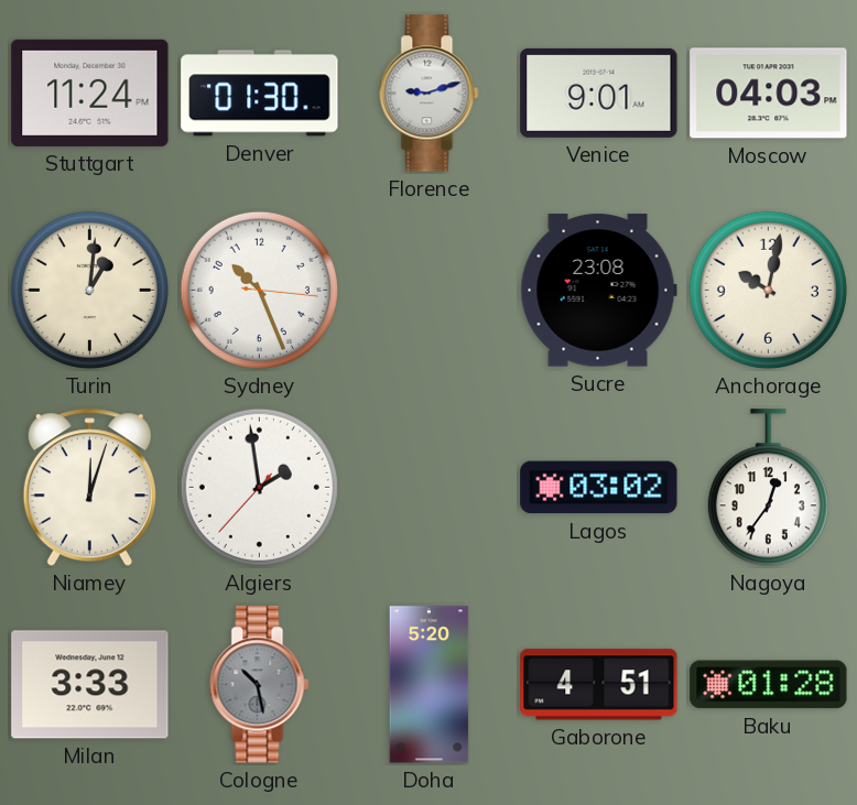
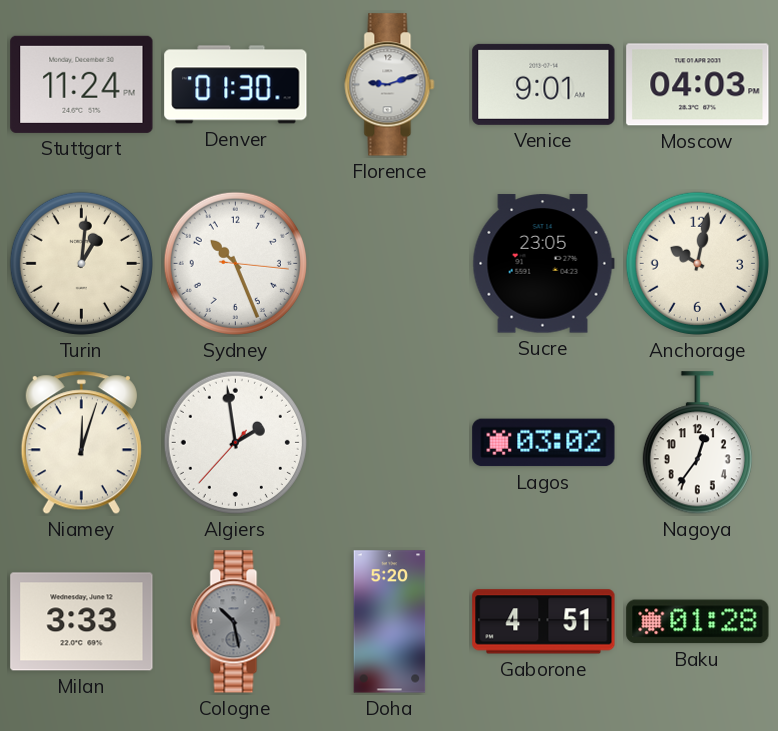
Sucre: 23:08 -> 23:05 (543, 264)
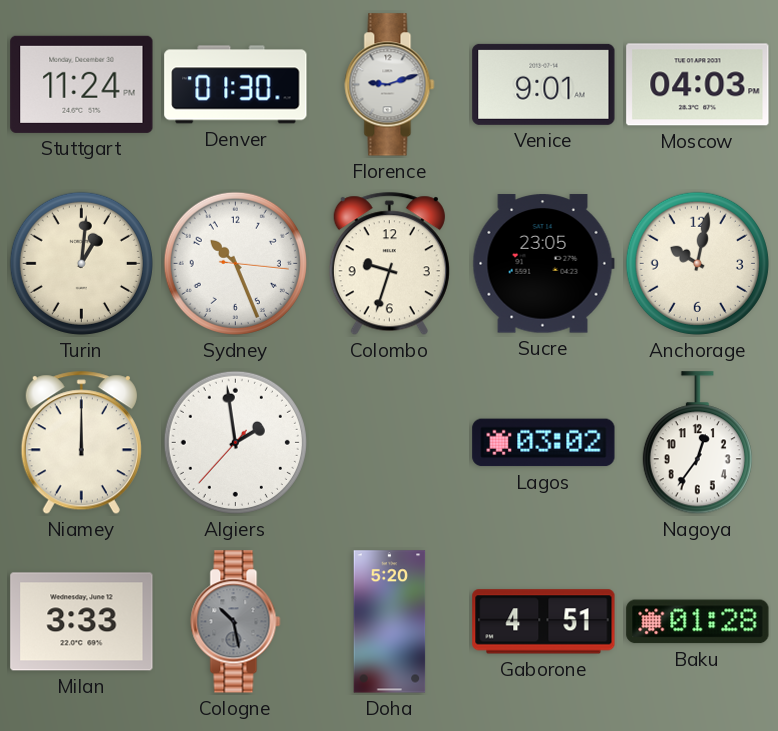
Colombo: none -> 9:33 (389, 264)
Niamey: 12:03 -> 12:00 (81, 443)
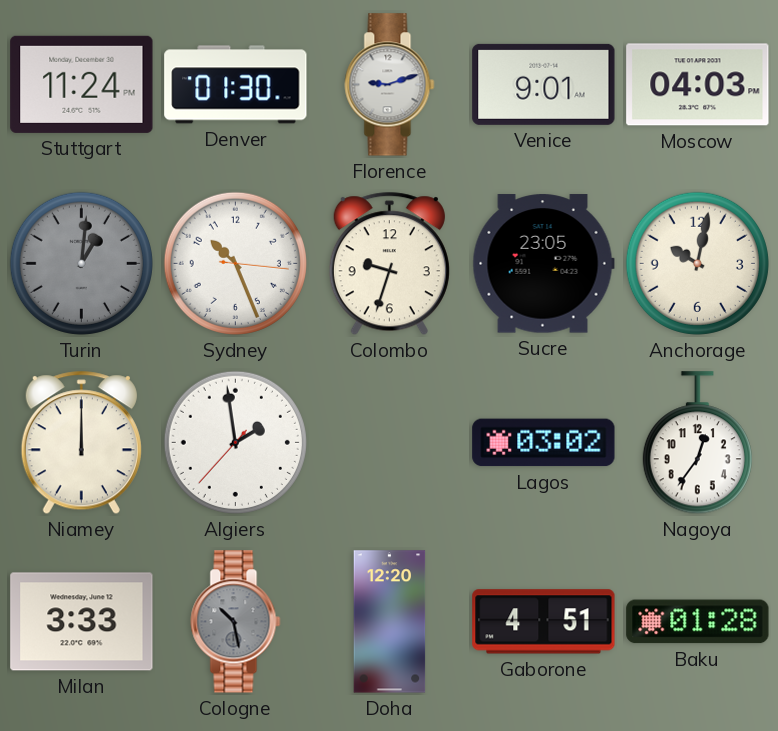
Turin dial: cream -> grey (81, 263)
Doha: 5:20 -> 12:20 (390, 622)
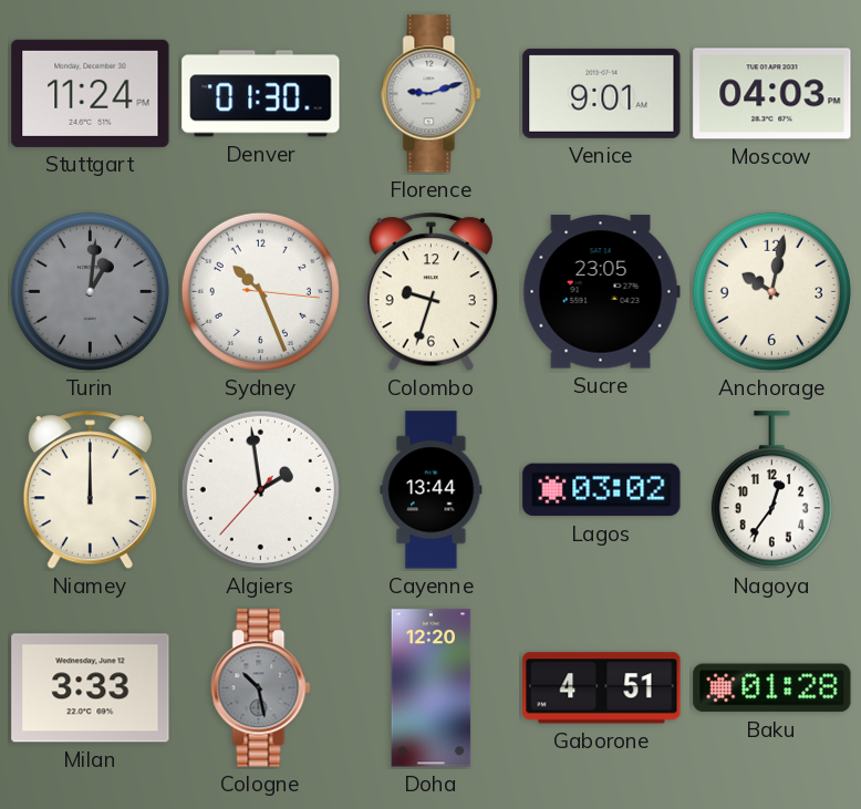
Cayenne: none -> 13:44 (432, 490)
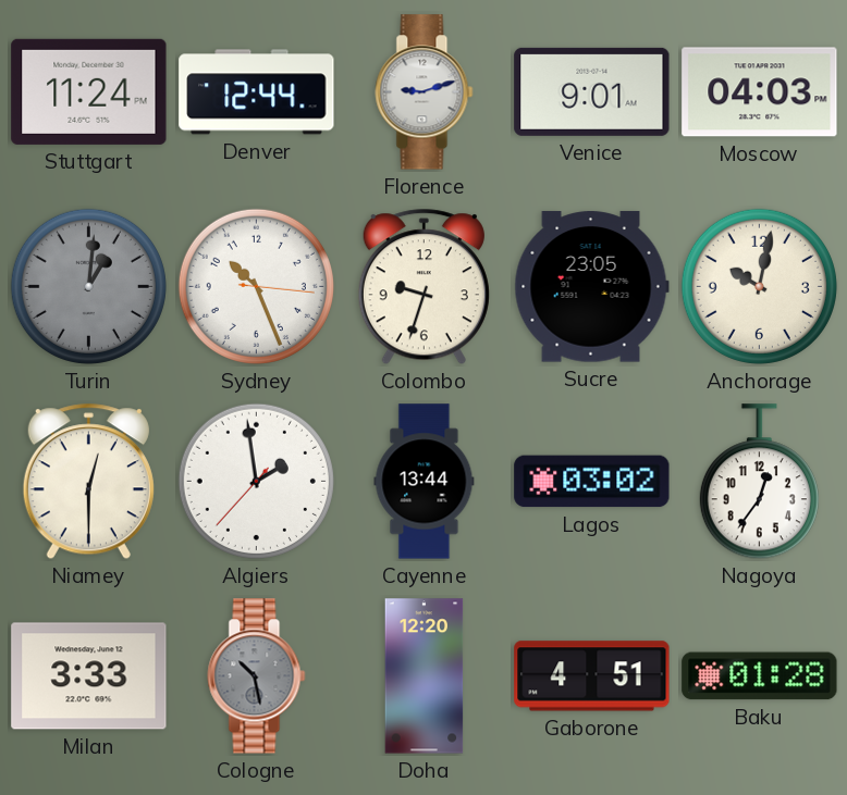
Denver: 01:30 -> 12:44 (257, 92)
Niamey: 12:00 -> 12:30 (88, 482)
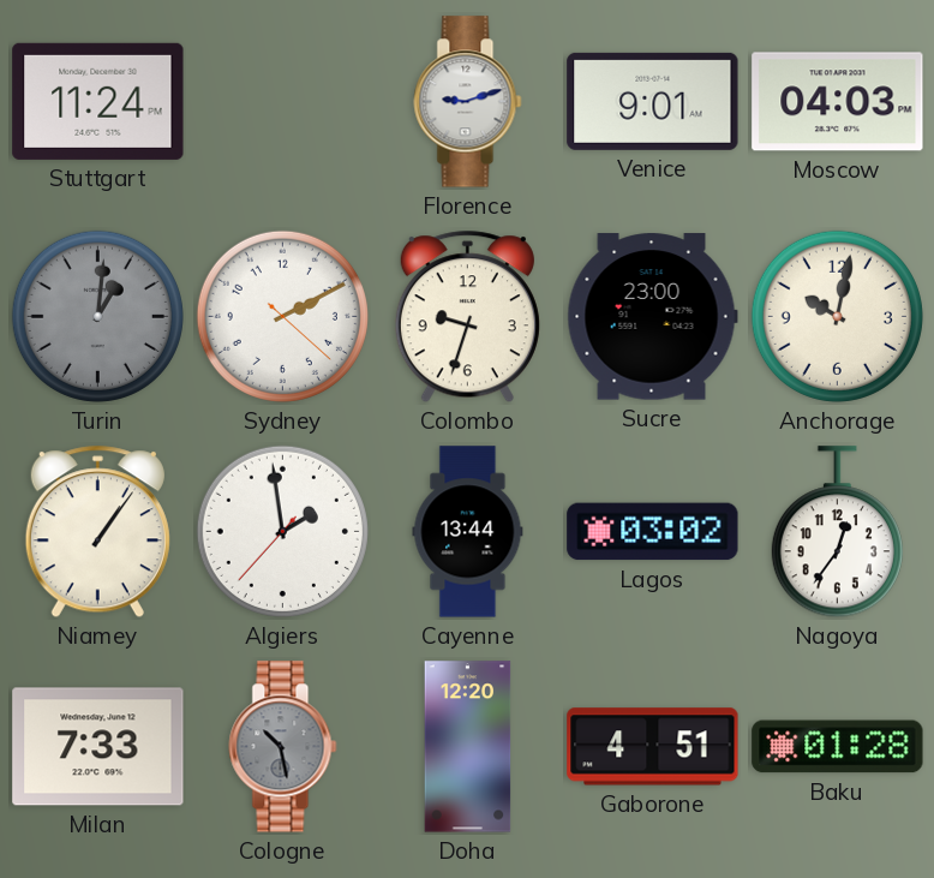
Denver: 12:44 -> none (257, 92)
Sydney: 10:26 -> 2:10 (282, 316)
Sucre: 23:05 -> 23:00 (652, 317)
Niamey: 12:30 -> 1:06 (97, 532)
Milan: 3:33 -> 7:33 (98, 747)
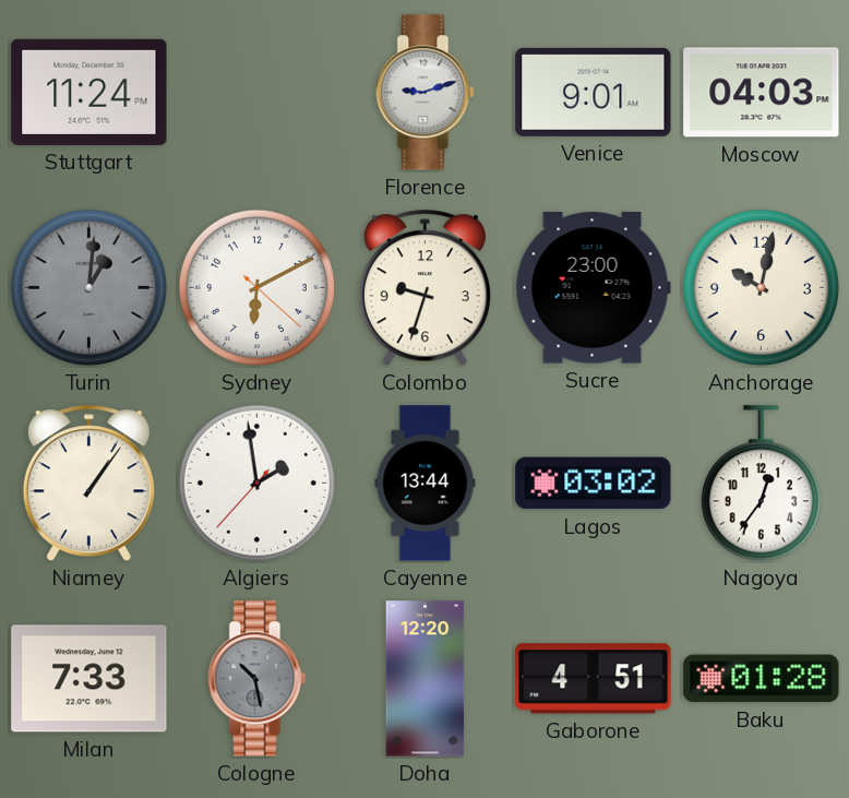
Sydney: 2:10 -> 6:10 (256, 287)
